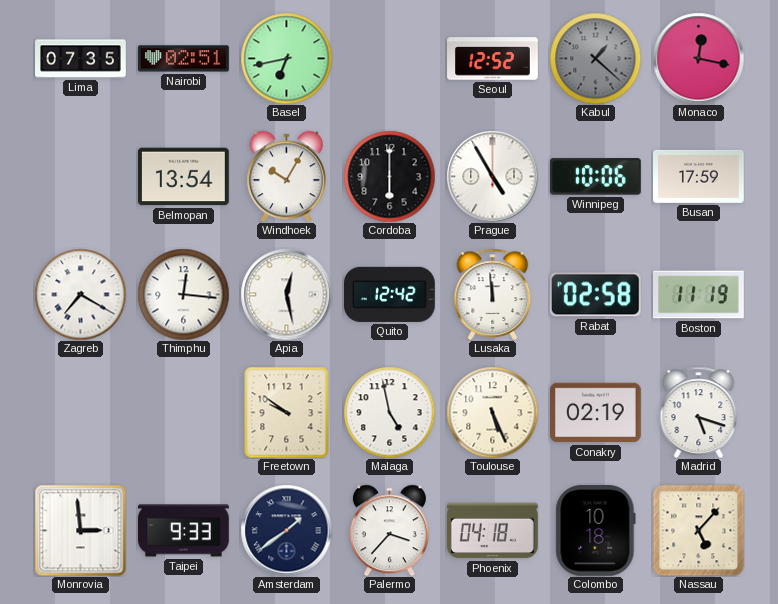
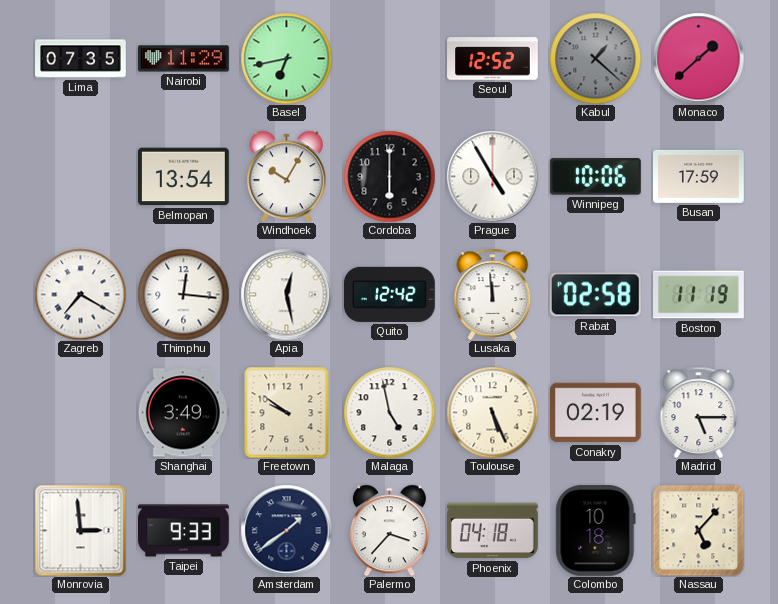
Nairobi: 02:51 -> 11:29 (184, 59)
Monaco: 12:17 -> 1:38 (698, 58)
Shanghai: none -> 3:49 (183, 413)
Madrid: 5:18 -> 5:15 (699, 412)
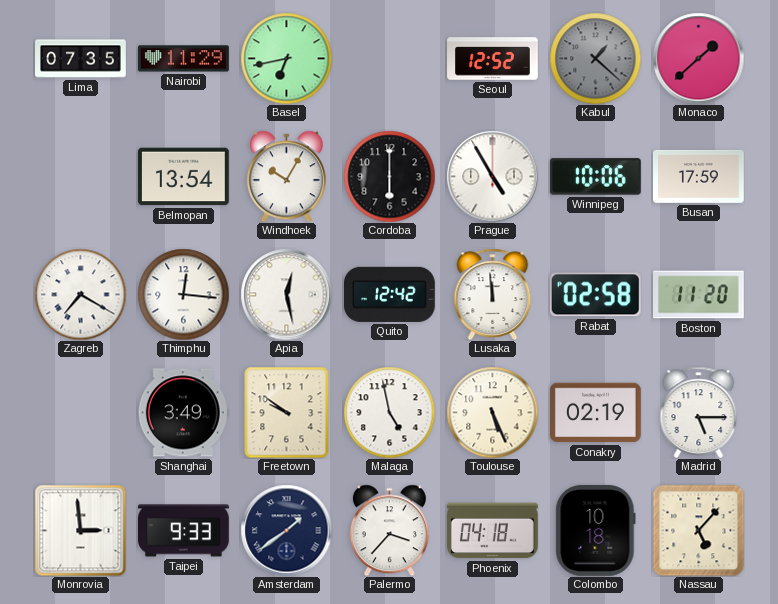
Boston: 11:19 -> 11:20 (699, 295)
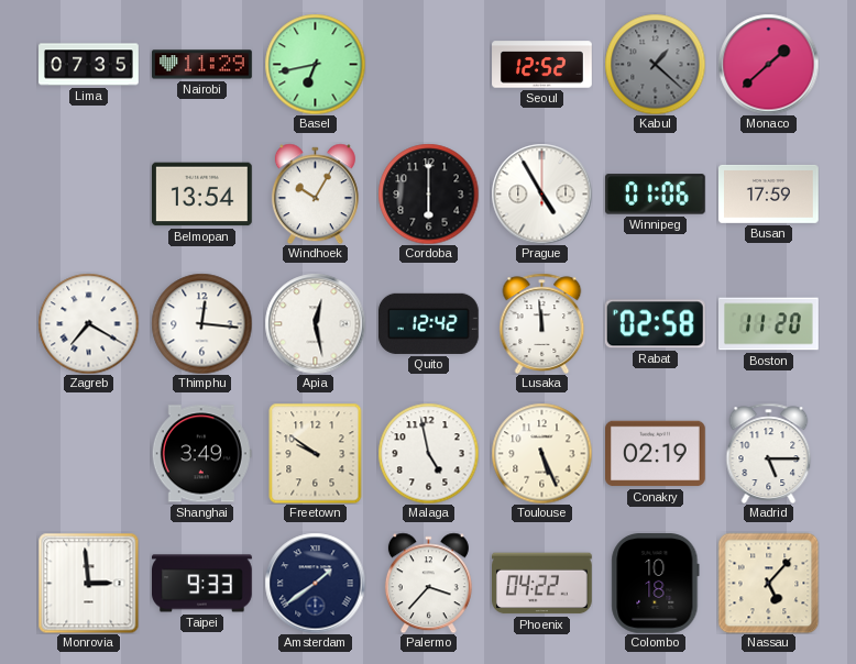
Winnipeg: 10:06 -> 01:06 (655, 195)
Phoenix: 04:18 -> 04:22 (542, 584)
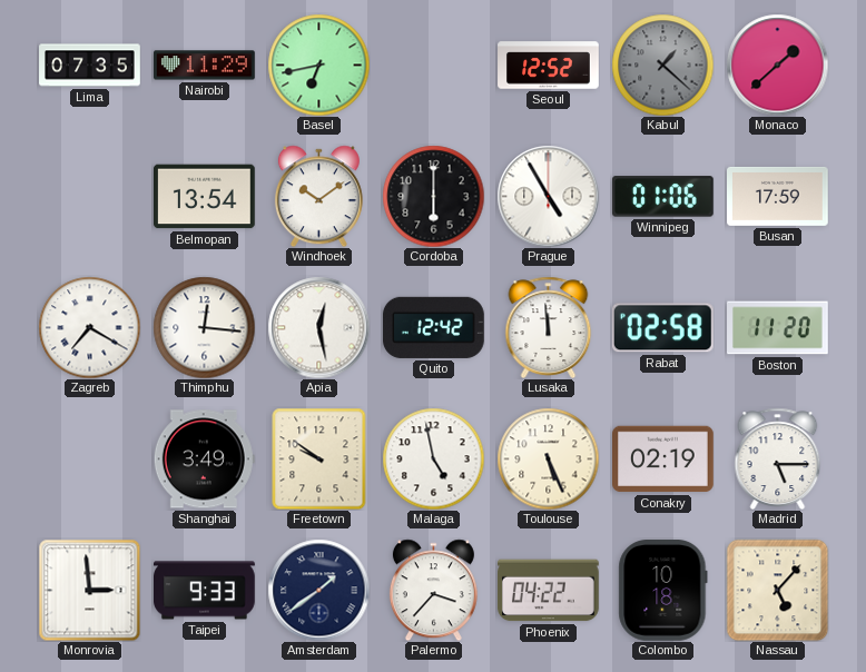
Windhoek: 10:05 -> 10:09 (318, 196)
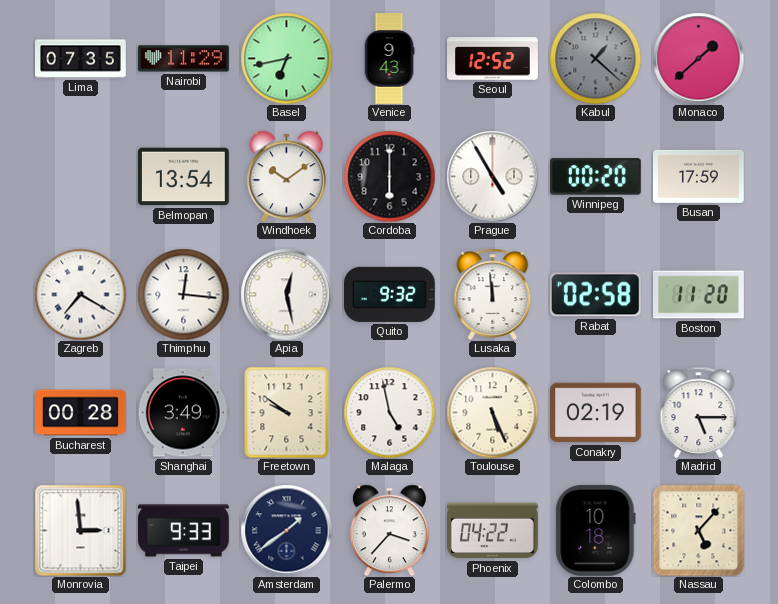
Venice: none -> 9:43 (389, 59)
Winnipeg: 01:06 -> 00:20 (595, 177)
Quito: 12:42 -> 9:32 (389, 294)
Bucharest: none -> 00:28 (81, 413)
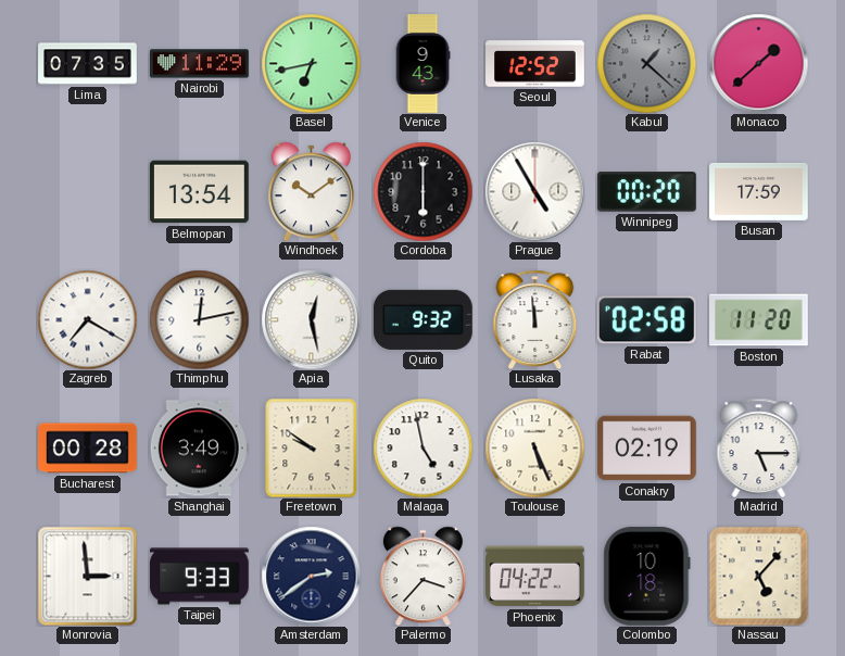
Thimphu: 12:16 -> 12:13 (199, 319)
Amsterdam: 1:39 -> 2:39 (311, 576)
